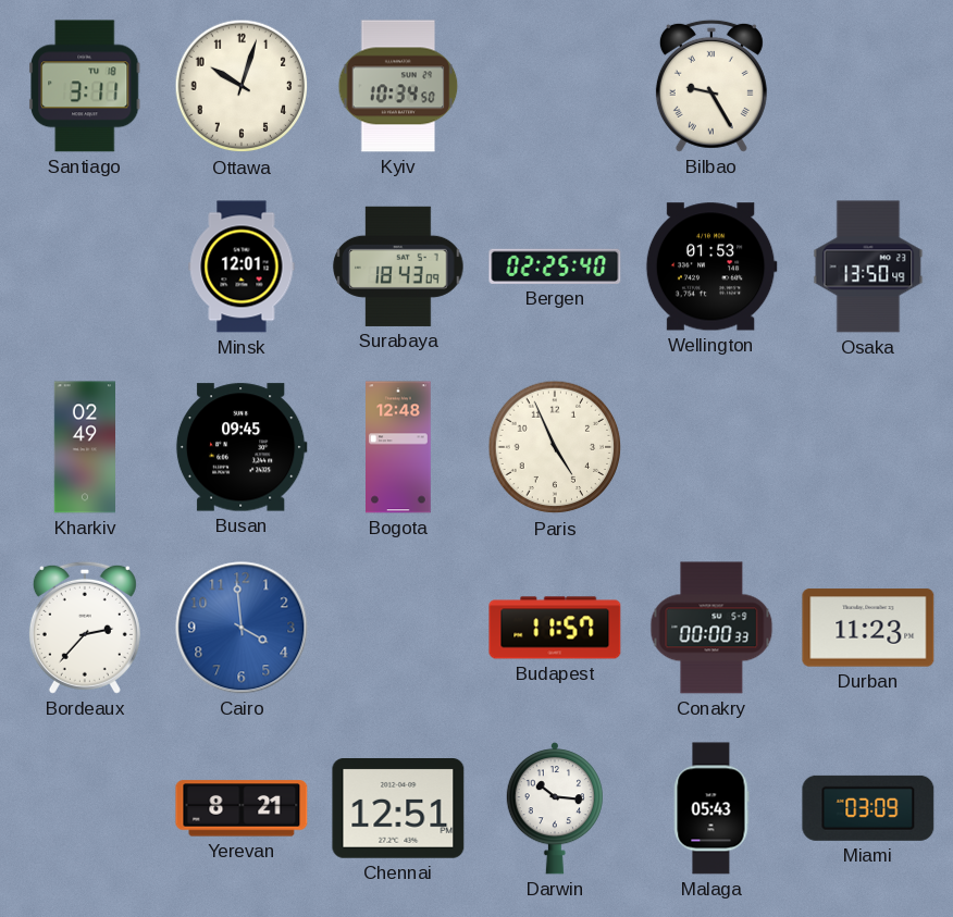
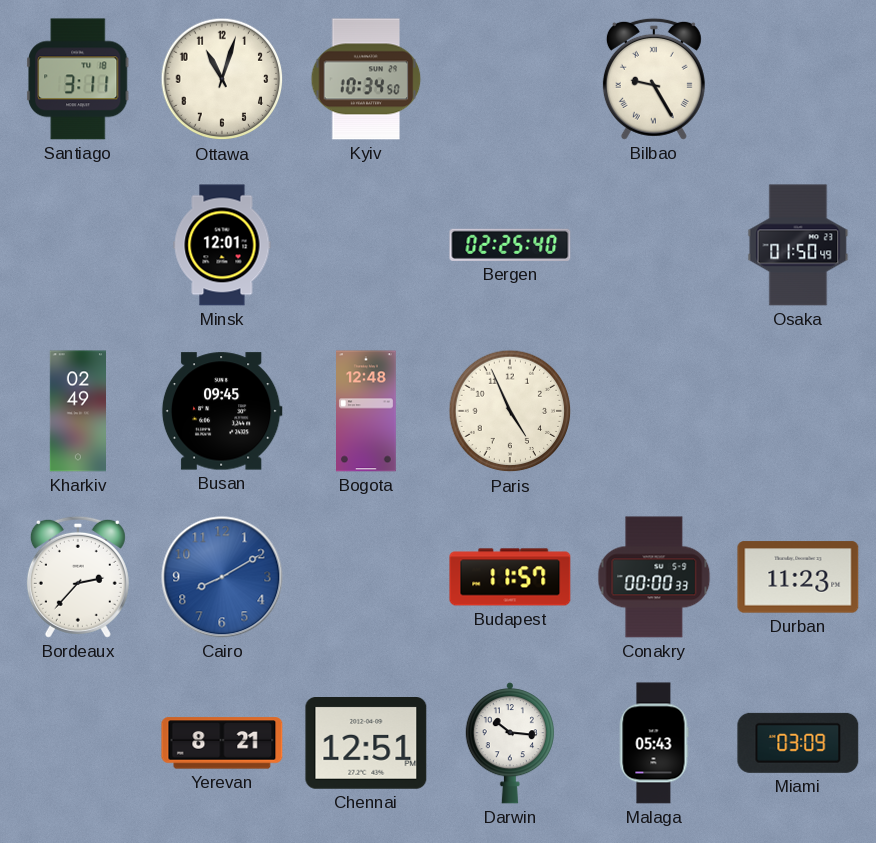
Ottawa: 10:03 -> 11:03 (222, 79)
Surabaya: 18:43 -> none (398, 267)
Wellington: 01:53 -> none (711, 267)
Osaka: 13:50 -> 01:50 (798, 245)
Cairo: 3:59 -> 8:10 (222, 577)
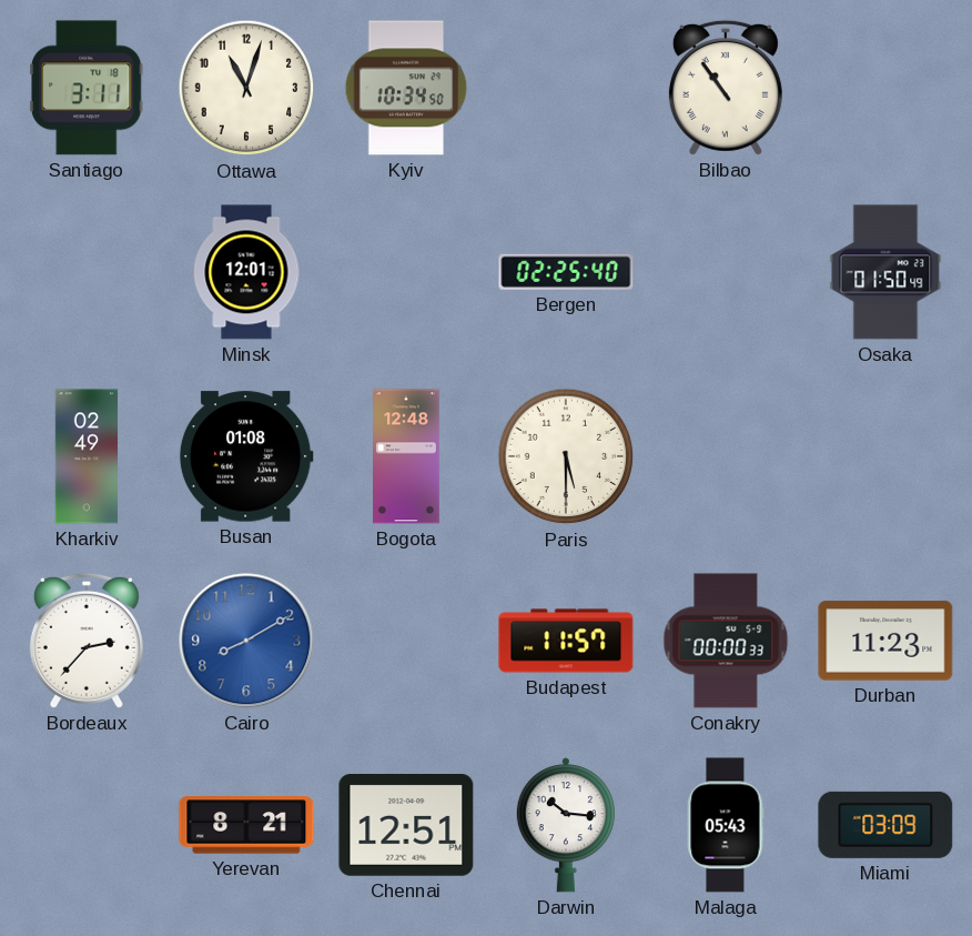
Bilbao: 9:25 -> 10:54 (726, 88)
Busan: 09:45 -> 01:08 (246, 456)
Paris: 4:56 -> 5:30 (566, 456)
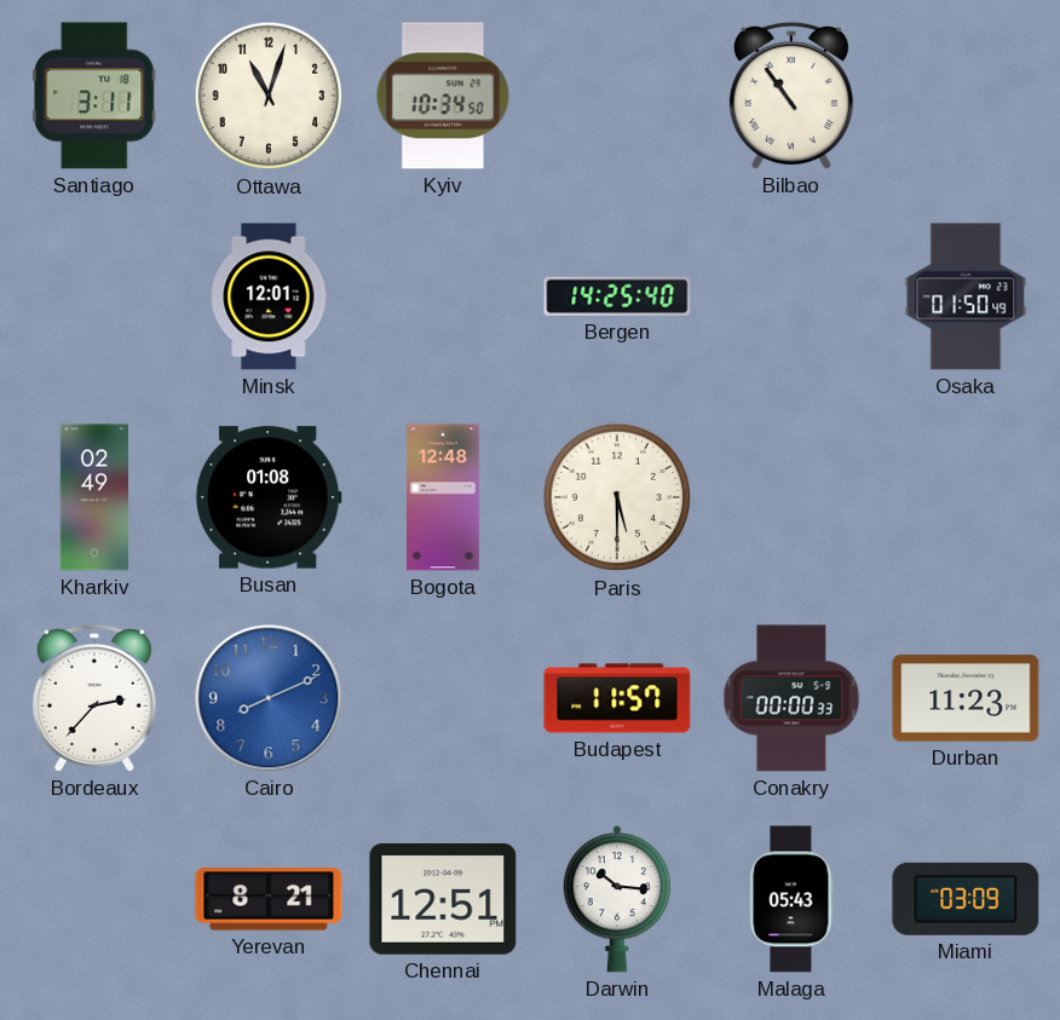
Bergen: 02:25 -> 14:25 (617, 296)
Cairo: 8:10 -> 8:11 (269, 698)
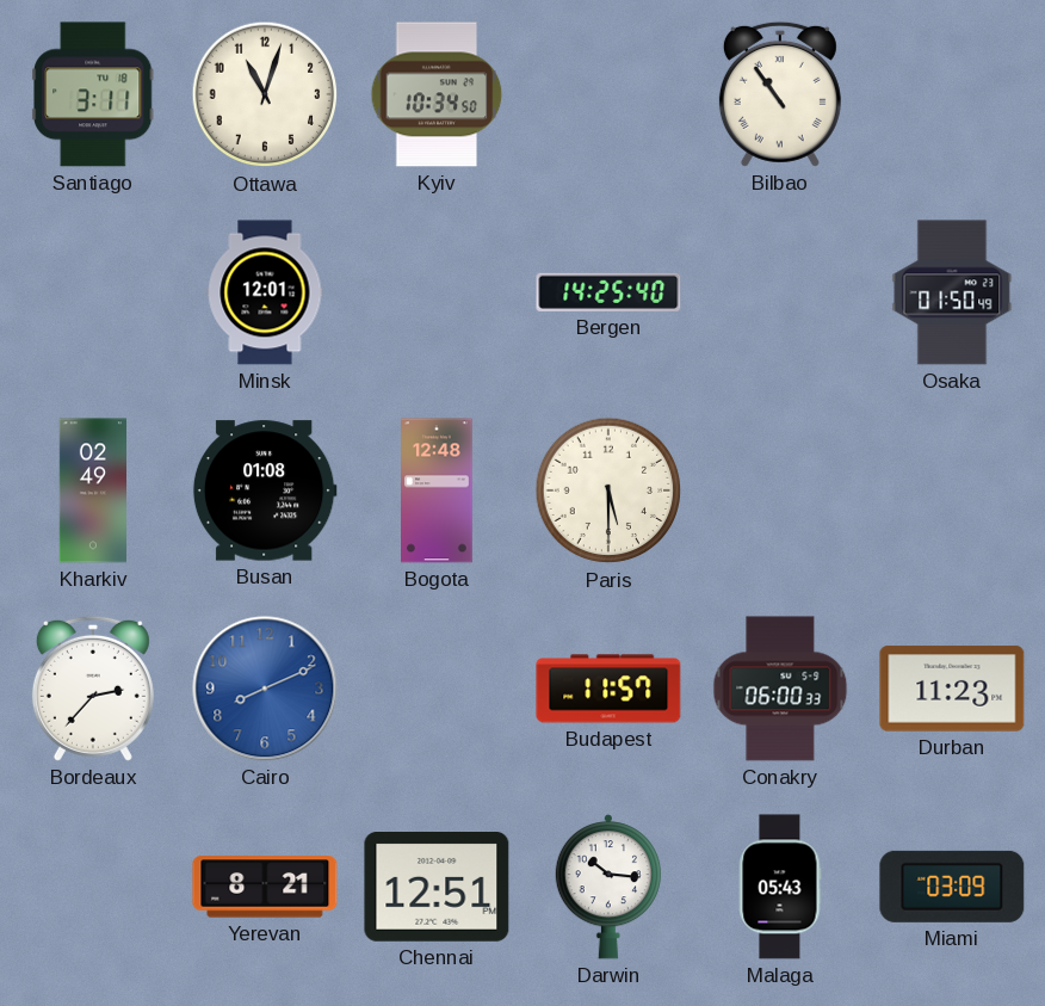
Conakry: 00:00 -> 06:00 (780, 689)
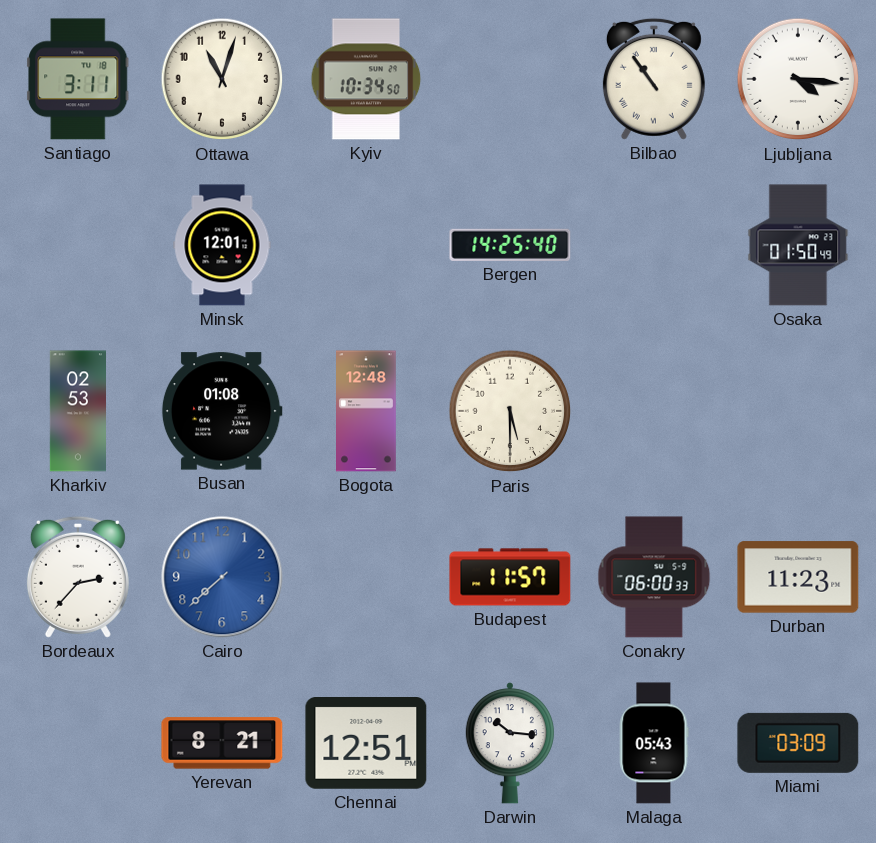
Ljubljana: none -> 4:16 (798, 79)
Kharkiv: 02:49 -> 02:53 (77, 411)
Cairo: 8:11 -> 7:38 (222, 577)
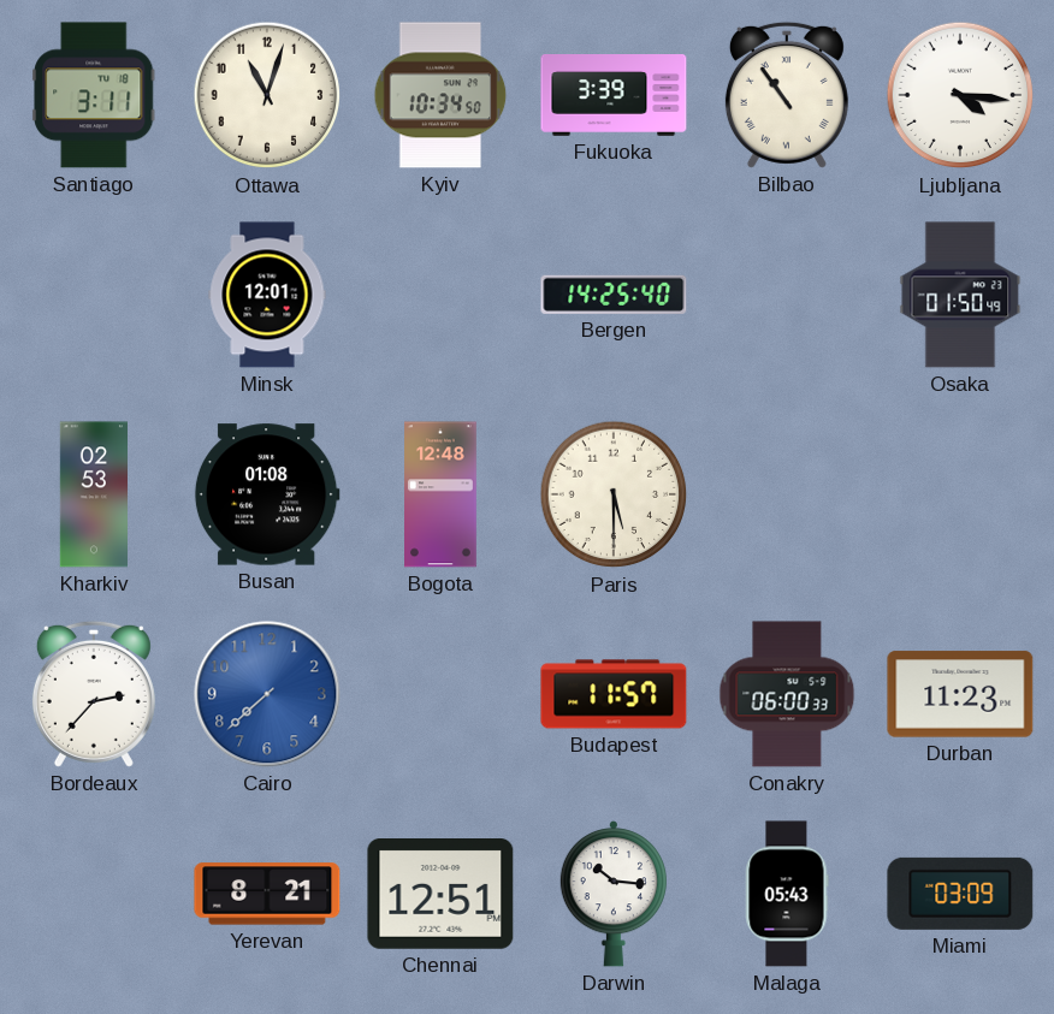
Fukuoka: none -> 3:39 (614, 96)
